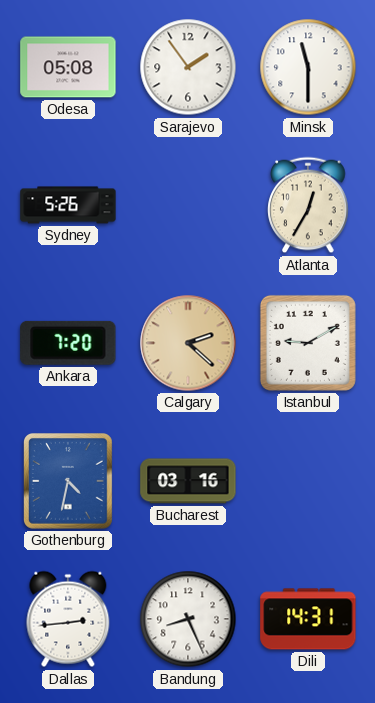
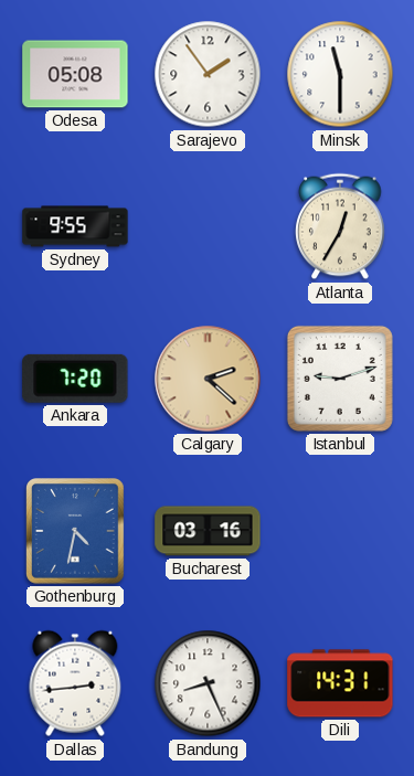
Sydney: 5:26 -> 9:55 (75, 226)
Istanbul: 9:10 -> 9:12 (340, 379)
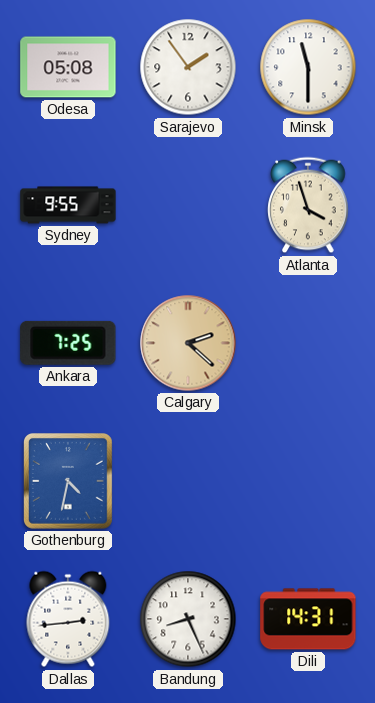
Atlanta: 12:35 -> 3:57 (308, 205)
Ankara: 7:20 -> 7:25 (68, 343)
Istanbul: 9:12 -> none (340, 379)
Bucharest: 03:16 -> none (208, 531)
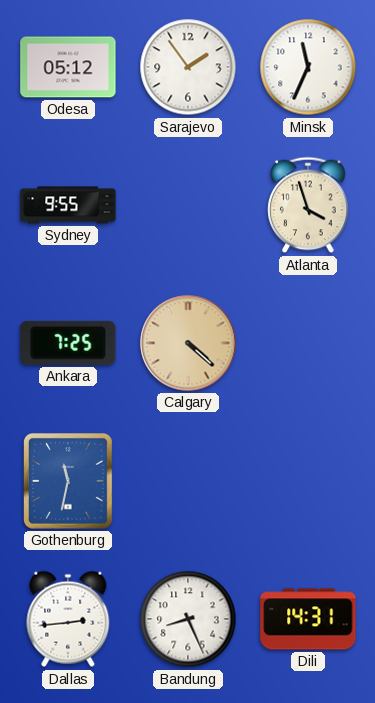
Odesa: 05:08 -> 05:12 (68, 67)
Minsk: 11:30 -> 11:34 (308, 67)
Calgary: 2:22 -> 4:22 (188, 343)
Gothenburg: 4:32 -> 11:32 (69, 482)
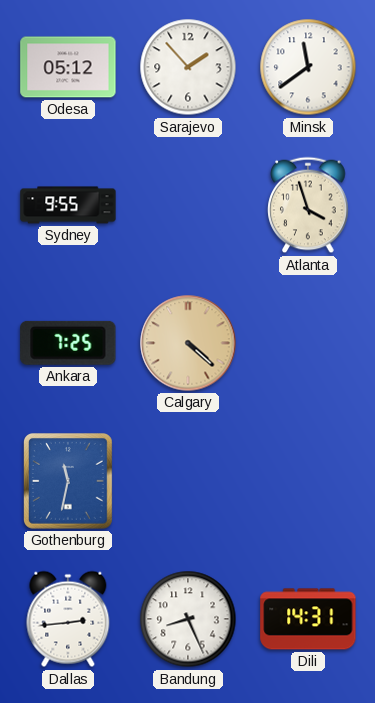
Sarajevo: 1:54 -> 1:53 (188, 67)
Minsk: 11:34 -> 11:39 (308, 67)
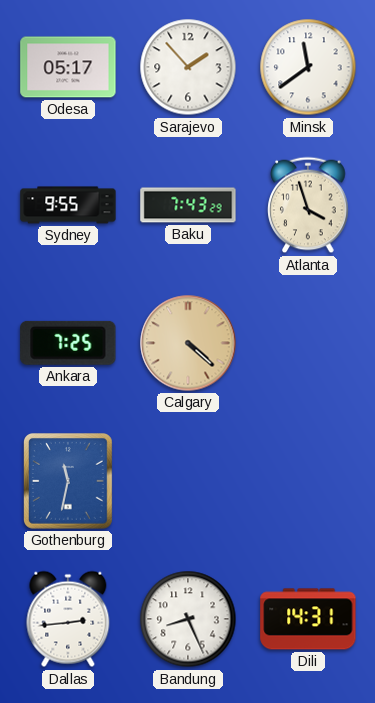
Odesa: 05:12 -> 05:17 (68, 67)
Baku: none -> 7:43 (188, 205)
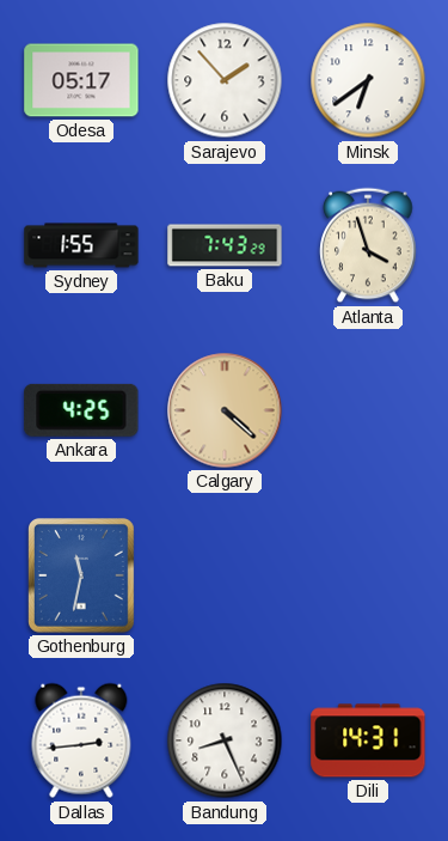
Minsk: 11:39 -> 6:39 (368, 80)
Sydney: 9:55 -> 1:55 (81, 245)
Ankara: 7:25 -> 4:25 (81, 410)
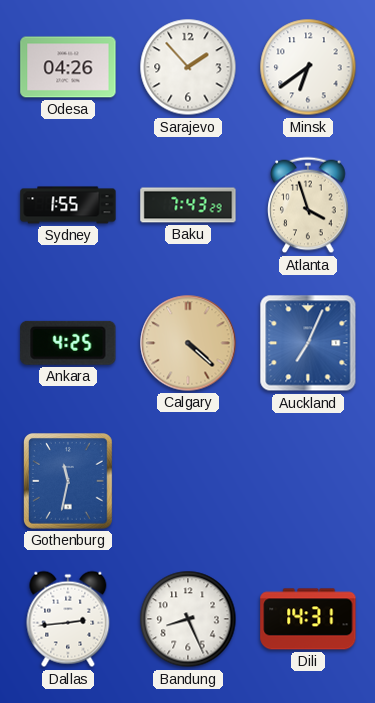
Odesa: 05:17 -> 04:26 (68, 67)
Auckland: none -> 7:04 (308, 343)
